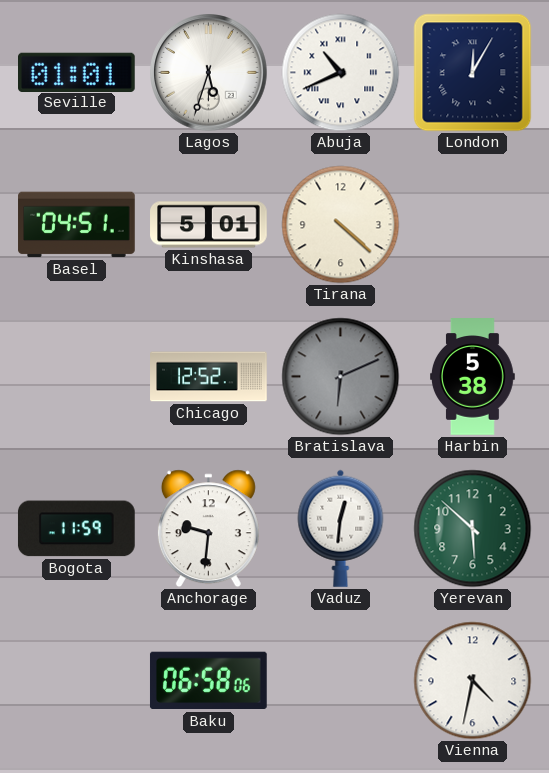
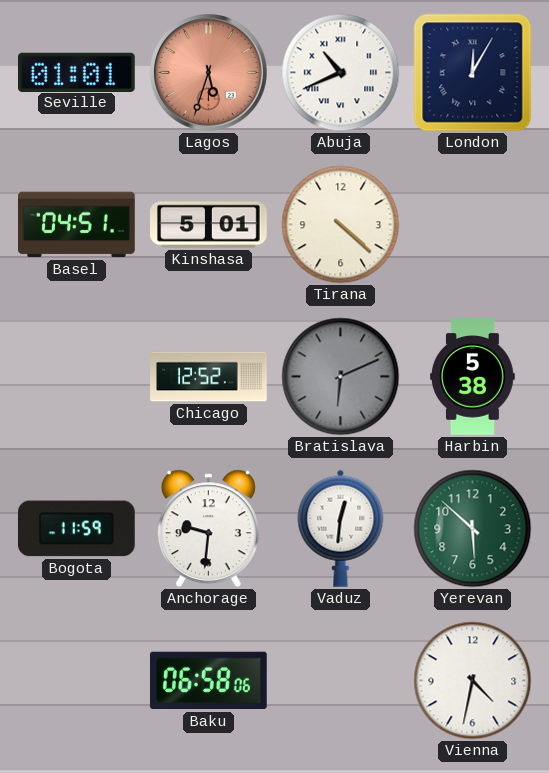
Lagos dial: white -> salmon (209, 73)
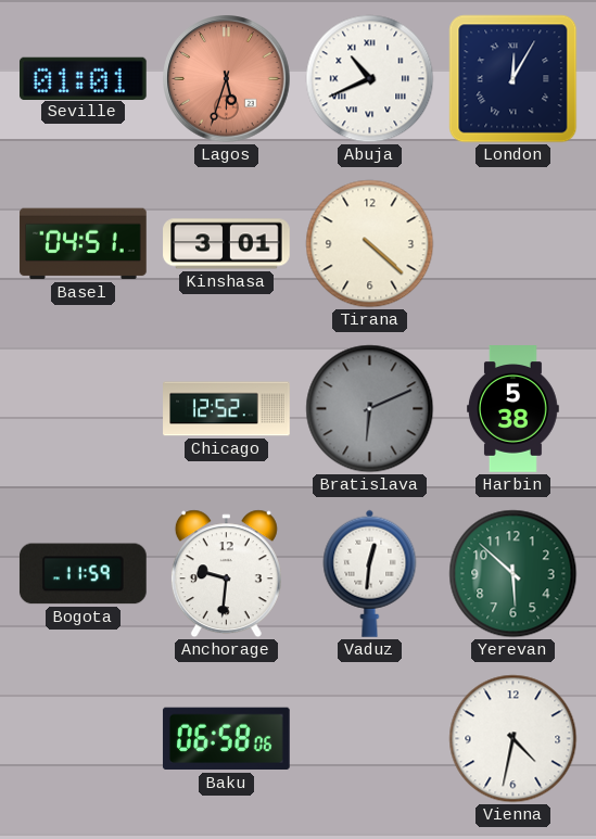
Kinshasa: 5:01 -> 3:01 (227, 244)
